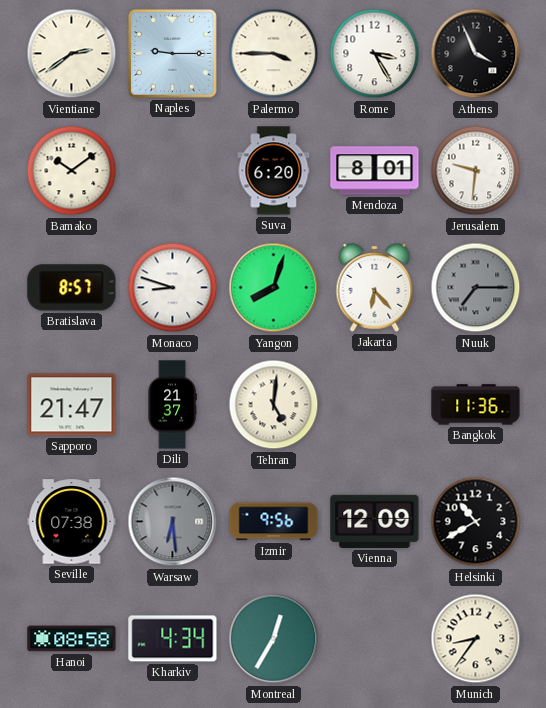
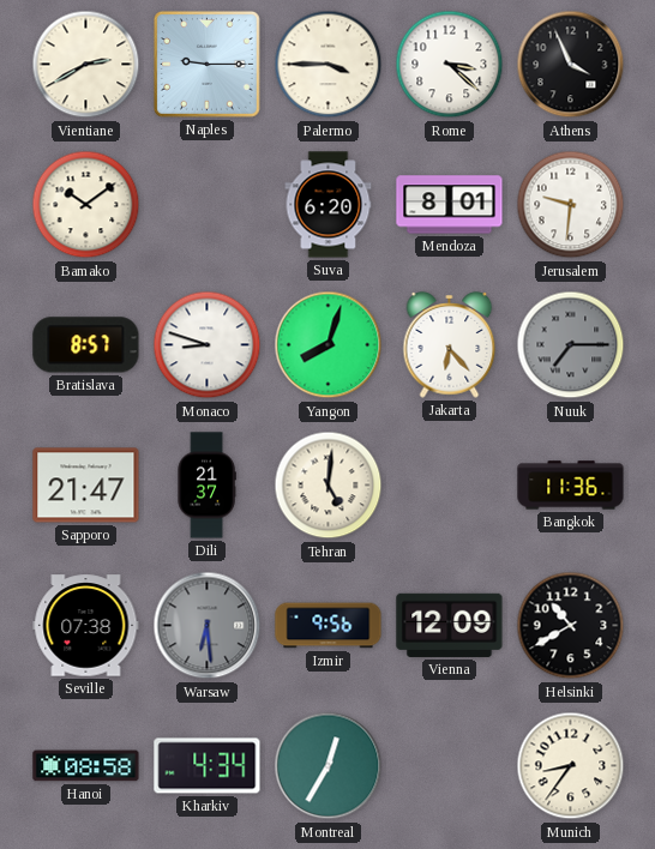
Vientiane: 2:39 -> 2:40 (86, 65)
Rome: 3:25 -> 3:22 (450, 65)
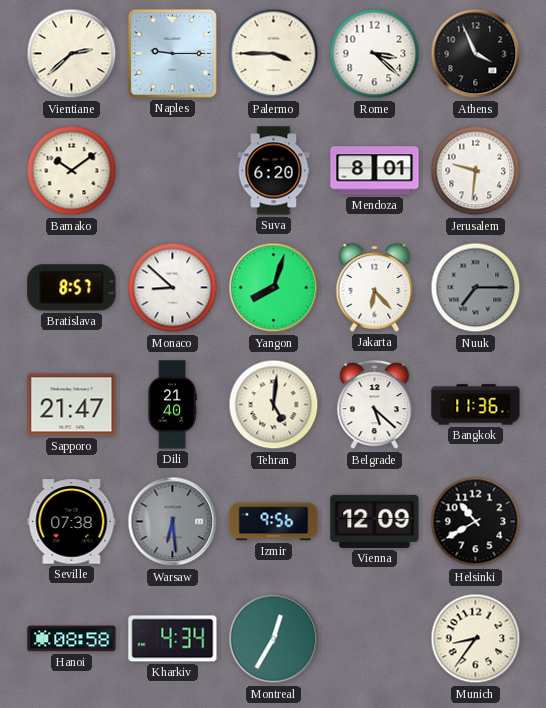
Vientiane: 2:40 -> 2:38 (72, 54)
Monaco: 8:48 -> 8:52 (173, 288)
Dili: 21:37 -> 21:40 (172, 405)
Belgrade: none -> 5:22 (375, 405)
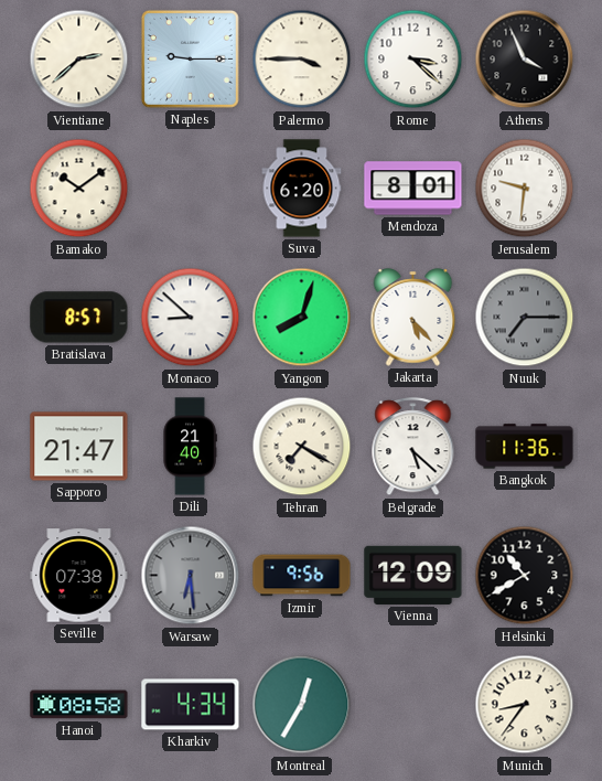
Jakarta: 6:23 -> 5:23 (413, 318)
Tehran: 5:01 -> 7:20 (302, 447)
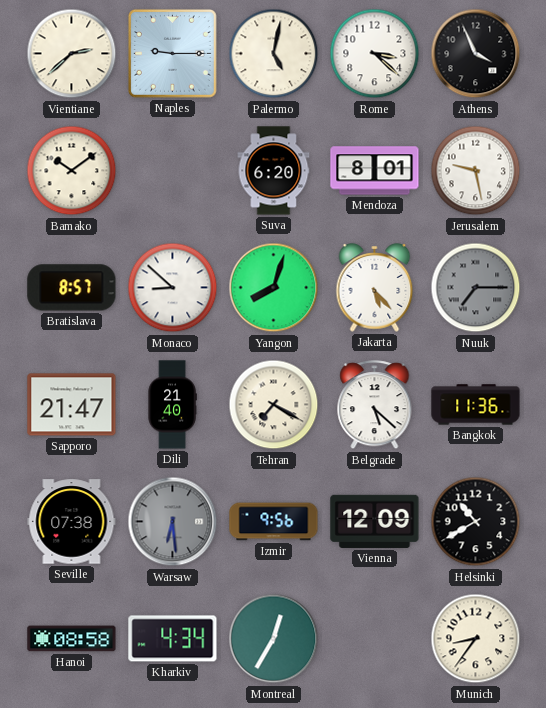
Palermo: 3:45 -> 5:02 (274, 54)
Jerusalem: 9:31 -> 9:28 (476, 171)
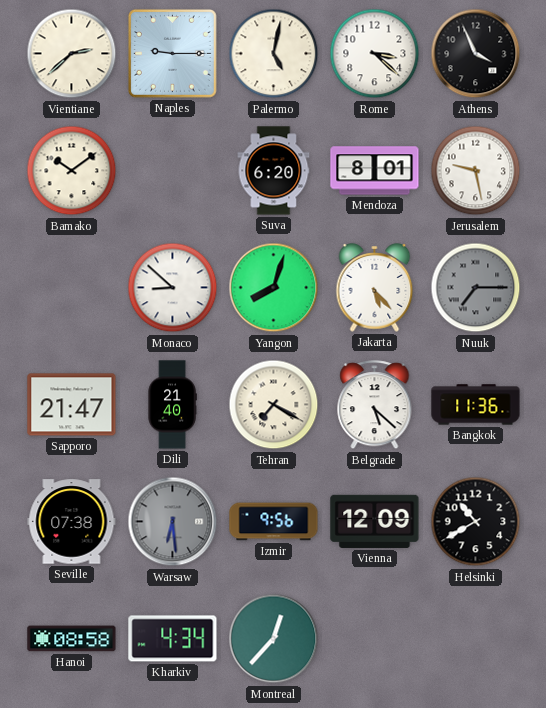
Bratislava: 8:57 -> none (72, 288)
Montreal: 12:35 -> 12:37 (274, 639)
Munich: 8:36 -> none (476, 639)
